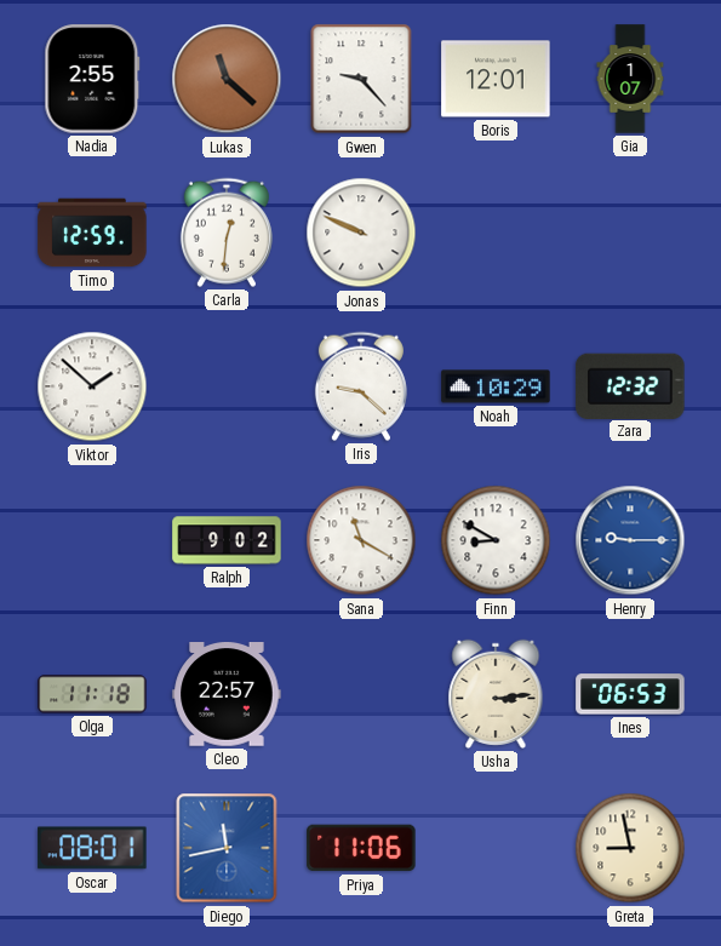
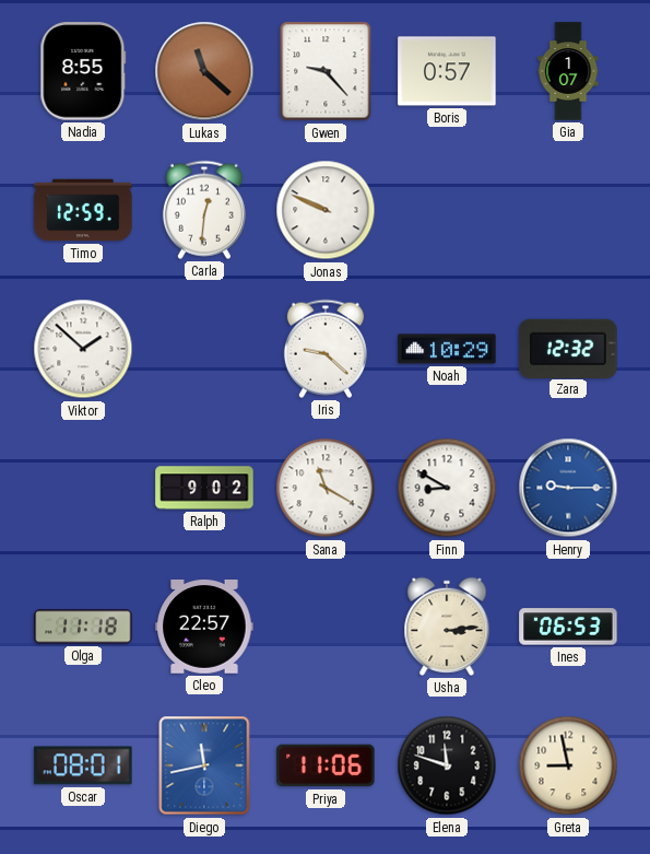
Nadia: 2:55 -> 8:55 (83, 71)
Boris: 12:01 -> 0:57 (447, 71)
Elena: none -> 11:48 (447, 765)
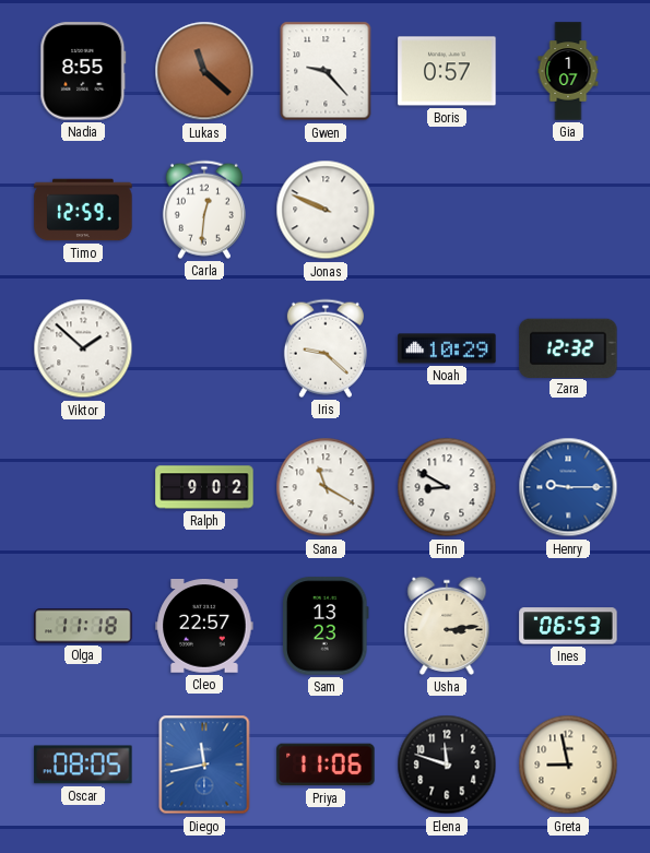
Sam: none -> 13:23 (327, 626)
Oscar: 08:01 -> 08:05 (83, 765)
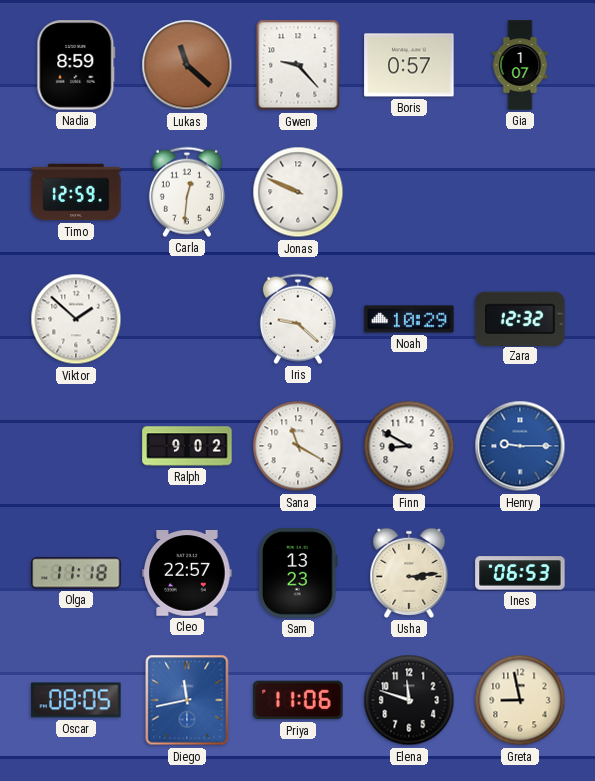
Nadia: 8:55 -> 8:59 (76, 65)
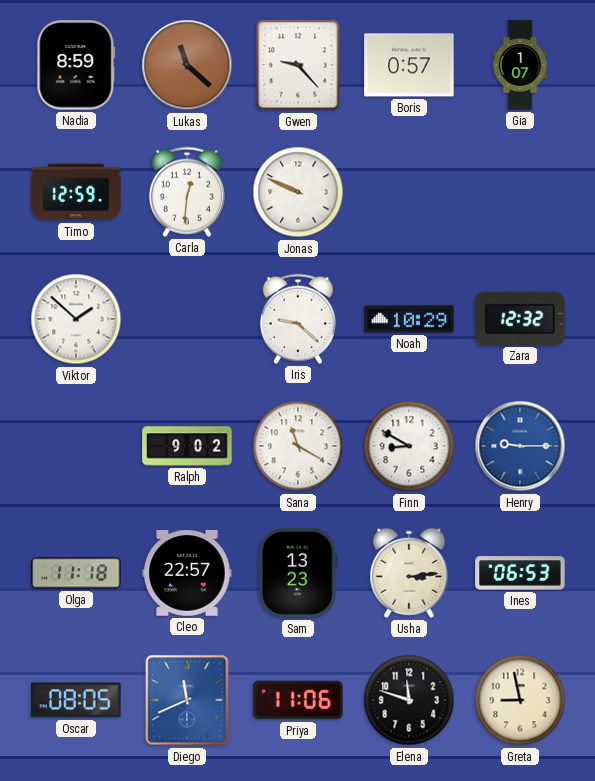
Diego: 11:43 -> 11:41 (187, 700)
